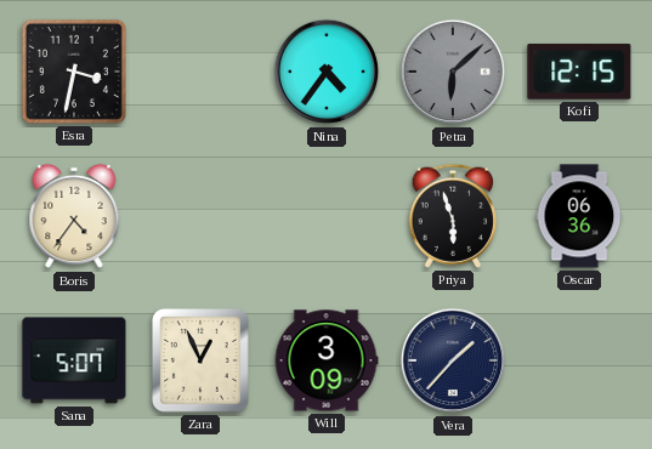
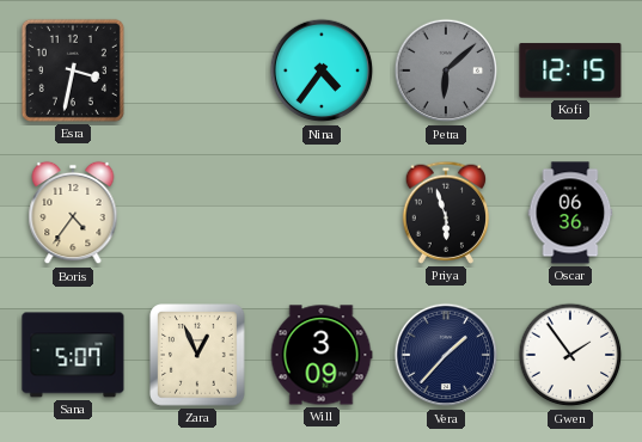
Gwen: none -> 1:54 (570, 355)
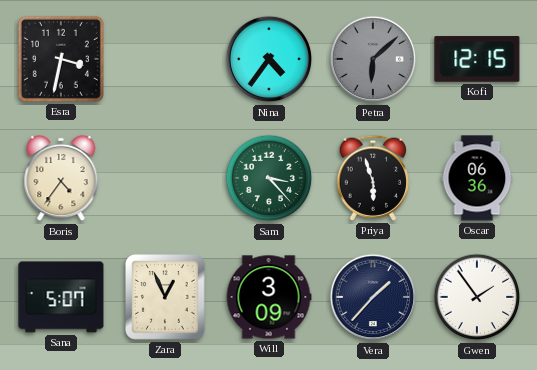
Sam: none -> 3:23 (269, 178)
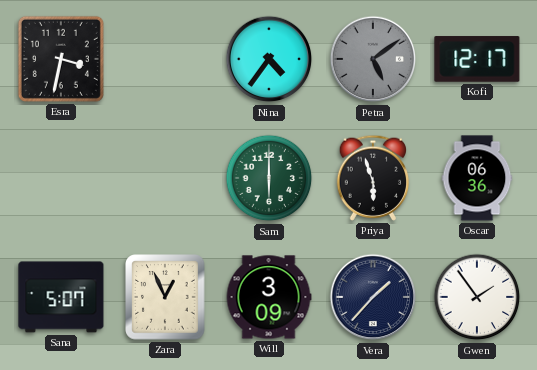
Petra: 6:08 -> 5:09 (373, 59)
Kofi: 12:15 -> 12:17 (477, 59)
Boris: 4:36 -> none (61, 178)
Sam: 3:23 -> 6:00 (269, 178)
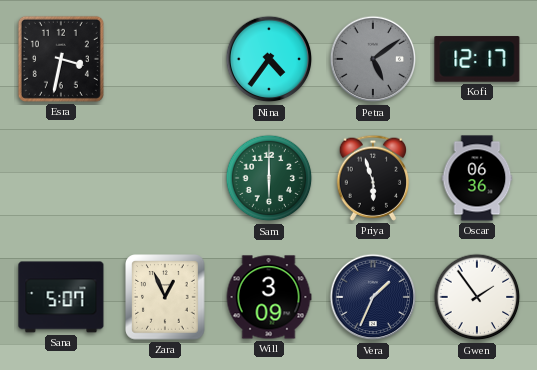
Vera: 1:37 -> 1:34 (373, 297)
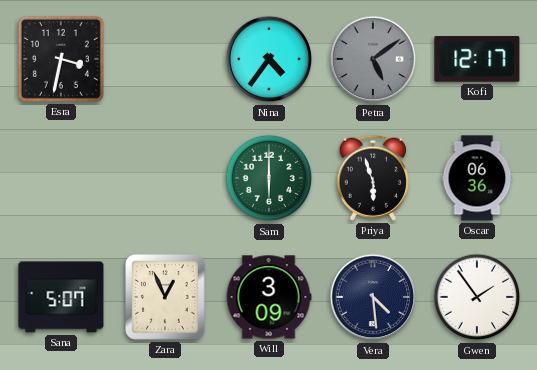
Vera: 1:34 -> 4:29 (373, 297)
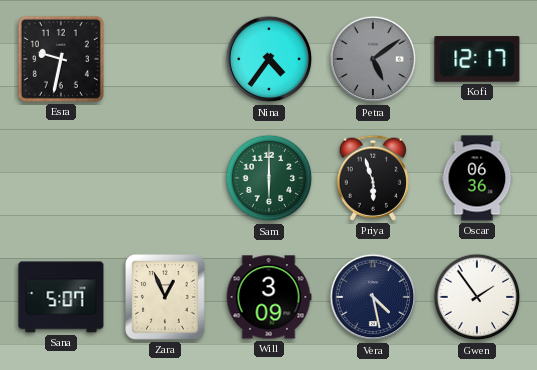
Esra: 3:32 -> 9:32 (61, 59)
Vera: 4:29 -> 4:28 (373, 297)
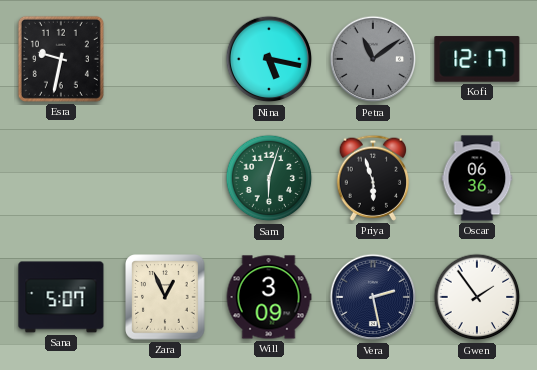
Nina: 4:36 -> 5:17 (269, 59)
Petra: 5:09 -> 11:09 (373, 59)
Sam: 6:00 -> 6:03 (269, 178)
Vera: 4:28 -> 2:28 (373, 297)
